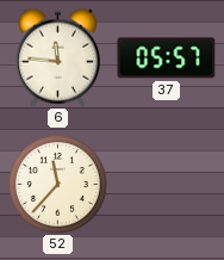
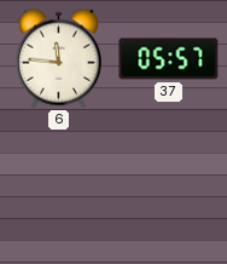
52: 11:37 -> none (57, 184)
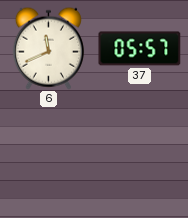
6: 11:46 -> 11:41 (48, 48)
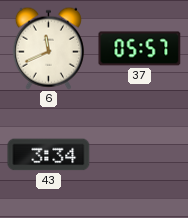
43: none -> 3:34 (49, 155)
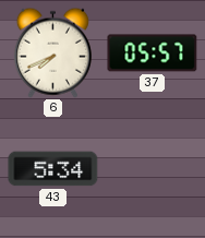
6: 11:41 -> 7:41 (52, 52)
43: 3:34 -> 5:34 (53, 169)
